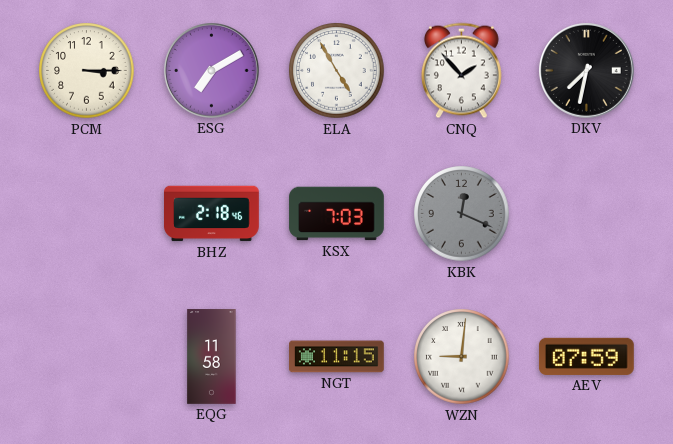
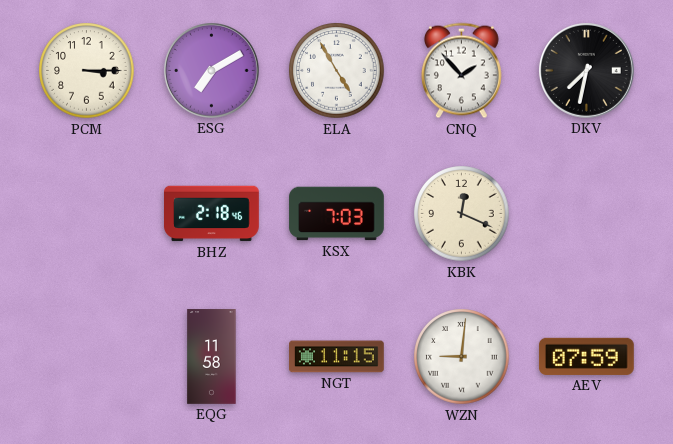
KBK dial: grey -> cream (462, 214)
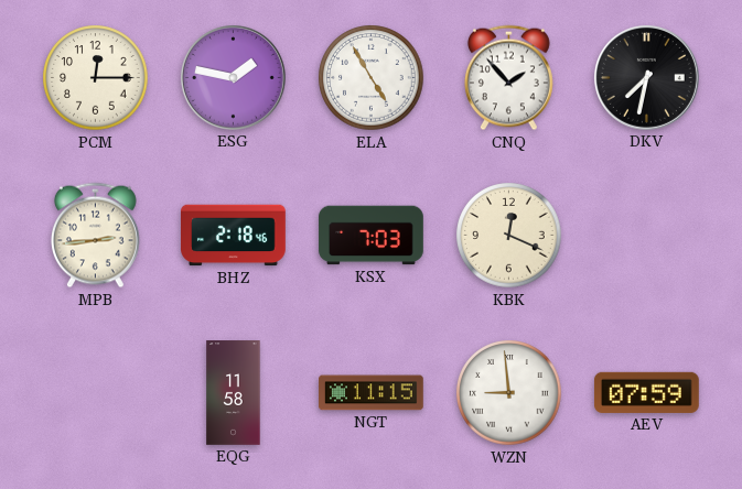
PCM: 3:15 -> 12:15 (96, 78)
ESG: 7:10 -> 1:47 (233, 77)
MPB: none -> 2:44 (95, 236)
WZN: 9:01 -> 8:59 (509, 393)
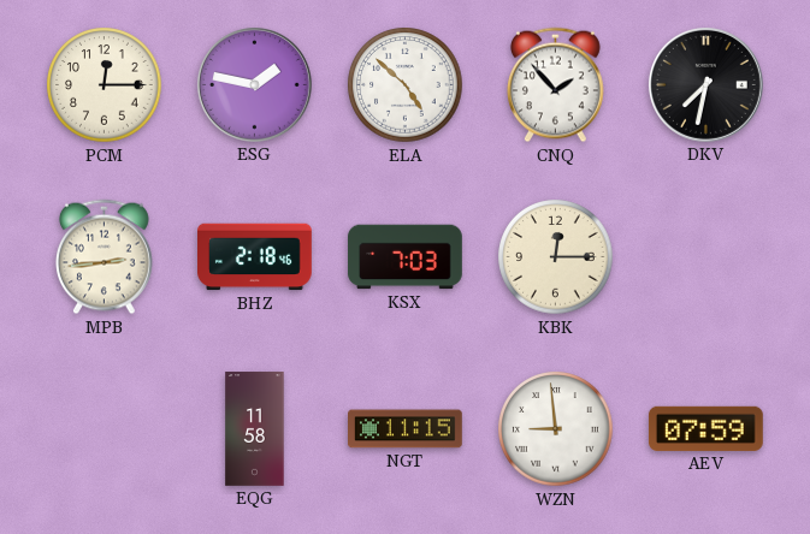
ELA: 4:55 -> 4:52 (406, 85)
KBK: 12:19 -> 12:15 (556, 257)
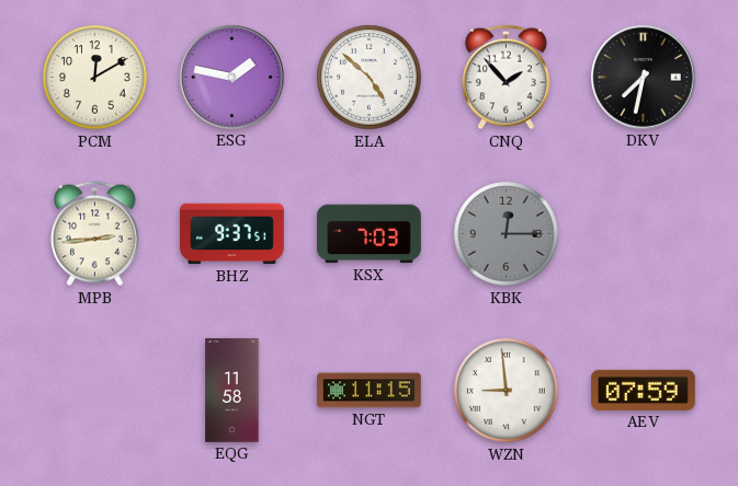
PCM: 12:15 -> 12:10 (95, 78)
BHZ: 2:18 -> 9:37 (232, 234)
KBK dial: cream -> grey (507, 234)
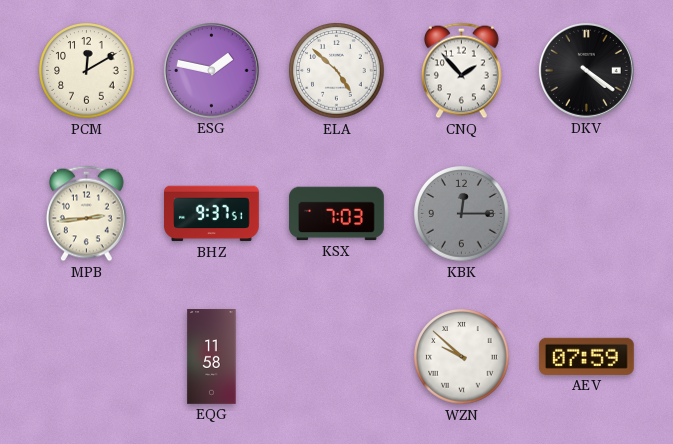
DKV: 7:32 -> 4:21 (586, 70)
NGT: 11:15 -> none (370, 391)
WZN: 8:59 -> 9:52 (462, 357)
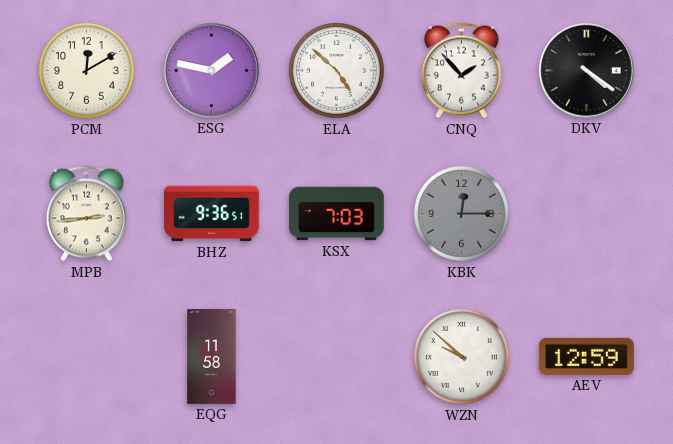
BHZ: 9:37 -> 9:36 (212, 214)
AEV: 07:59 -> 12:59 (586, 356)
